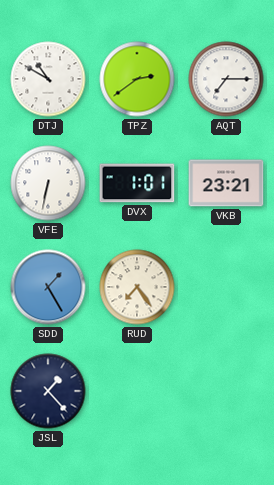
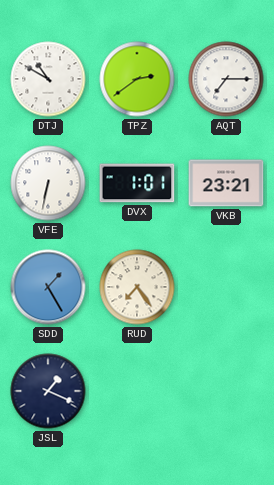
JSL: 1:23 -> 1:19 (48, 391)
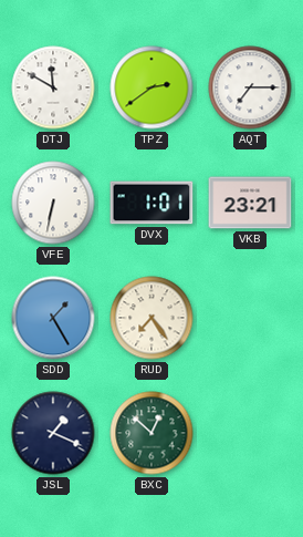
DTJ: 10:50 -> 11:50 (53, 87)
BXC: none -> 12:52 (151, 433)
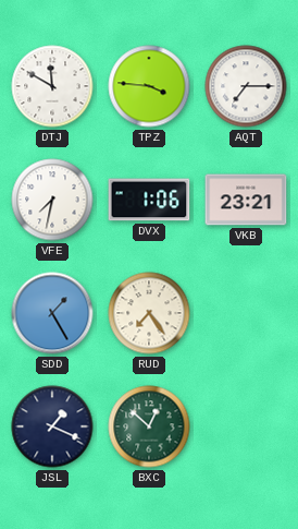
TPZ: 2:39 -> 3:46 (149, 86)
VFE: 6:32 -> 7:32 (52, 200)
DVX: 1:01 -> 1:06 (149, 200)
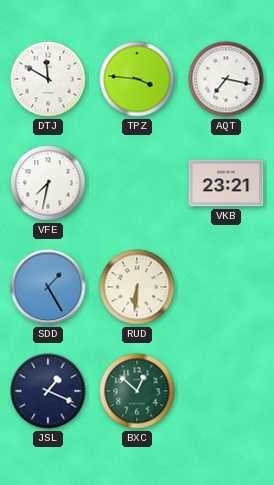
AQT: 7:15 -> 7:17 (226, 79)
DVX: 1:06 -> none (149, 200)
RUD: 7:24 -> 6:31 (137, 287)
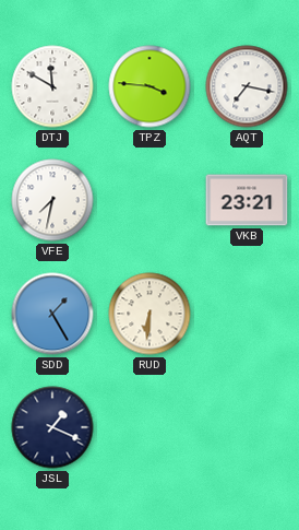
BXC: 12:52 -> none (137, 391)
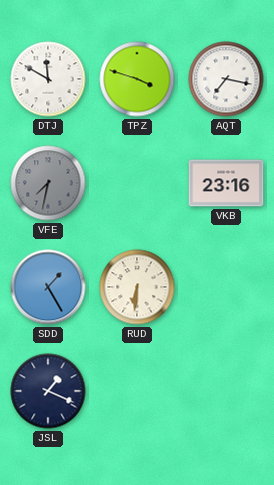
TPZ: 3:46 -> 3:48 (137, 79)
VFE dial: white -> grey (48, 183)
VKB: 23:21 -> 23:16 (226, 183)
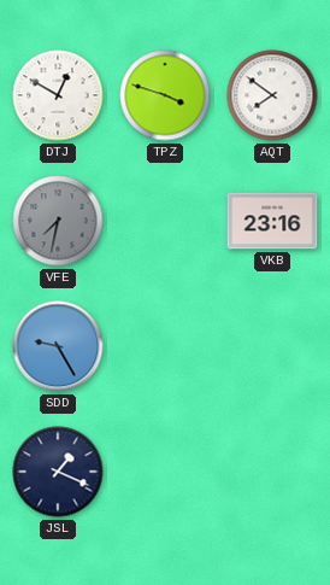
DTJ: 11:50 -> 12:50 (58, 95)
AQT: 7:17 -> 7:51 (272, 95)
SDD: 1:25 -> 9:25 (58, 346)
RUD: 6:31 -> none (137, 287)
